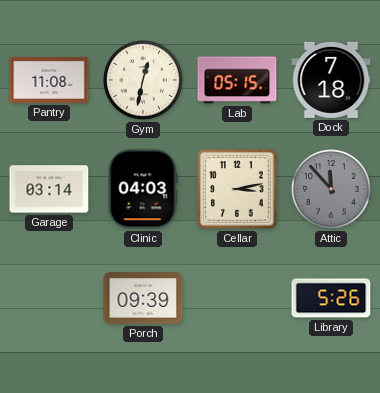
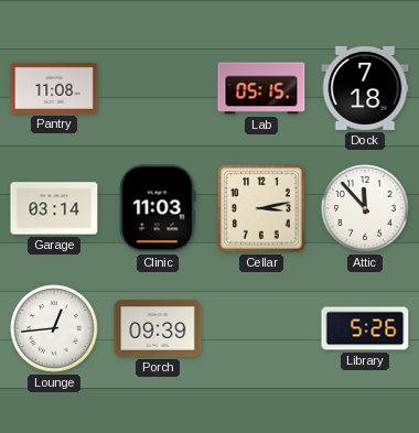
Gym: 12:32 -> none (143, 80)
Clinic: 04:03 -> 11:03 (158, 208)
Attic dial: grey -> white (365, 208)
Lounge: none -> 12:44 (54, 328)
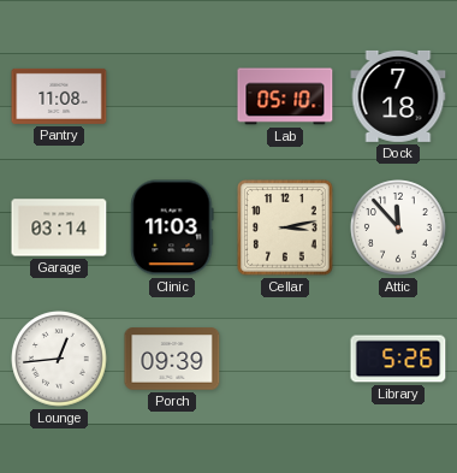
Lab: 05:15 -> 05:10 (285, 96)
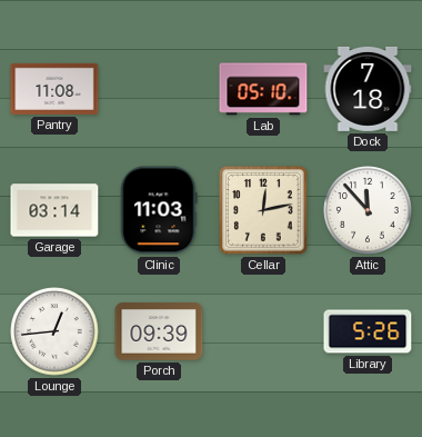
Cellar: 3:13 -> 12:13 (263, 210)
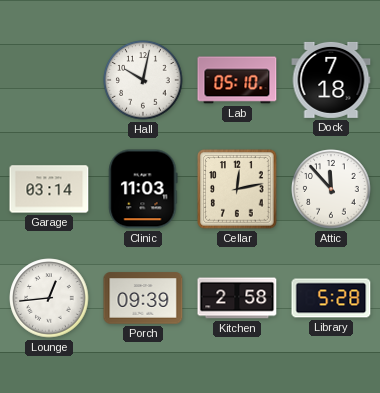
Pantry: 11:08 -> none (54, 89)
Hall: none -> 10:02 (143, 80)
Kitchen: none -> 2:58 (237, 298)
Library: 5:26 -> 5:28 (331, 298)
